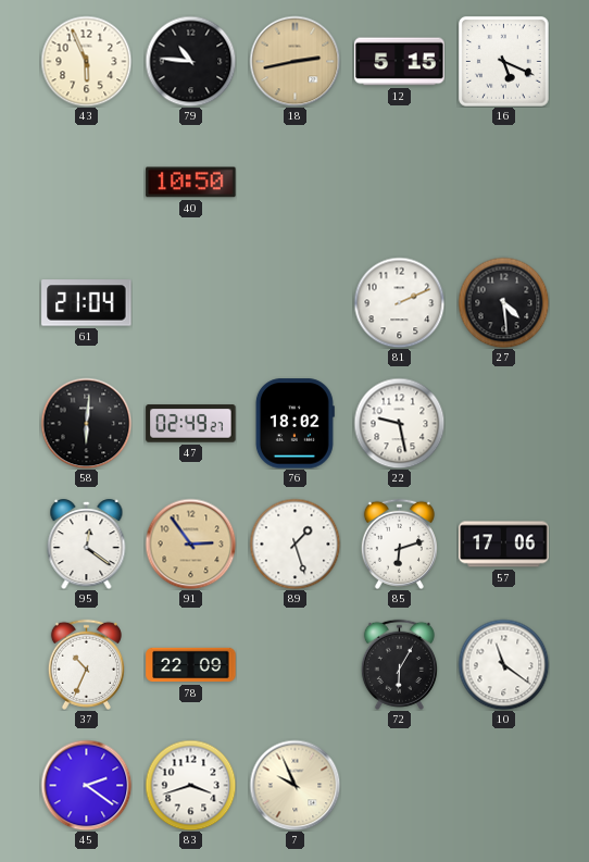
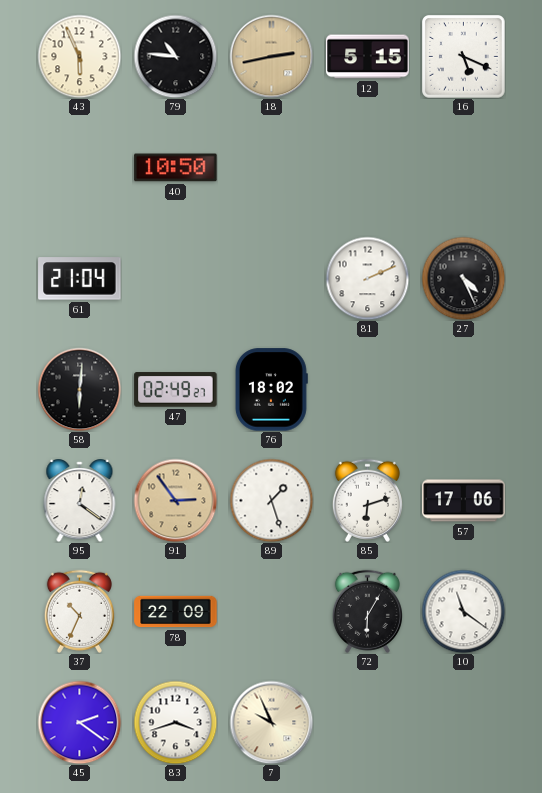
27: 4:29 -> 4:26 (463, 278)
22: 9:28 -> none (399, 423)
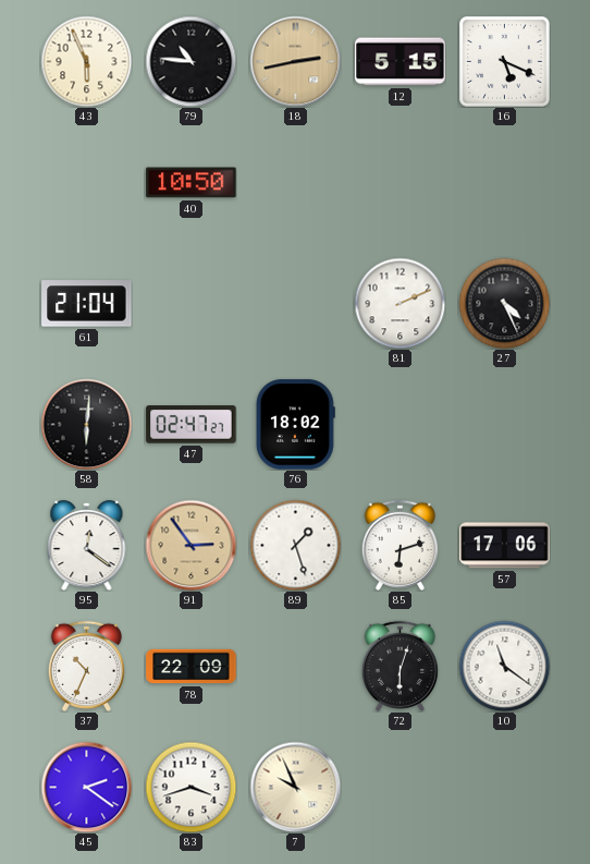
47: 02:49 -> 02:47 (192, 425)
72: 6:05 -> 6:03 (400, 666)
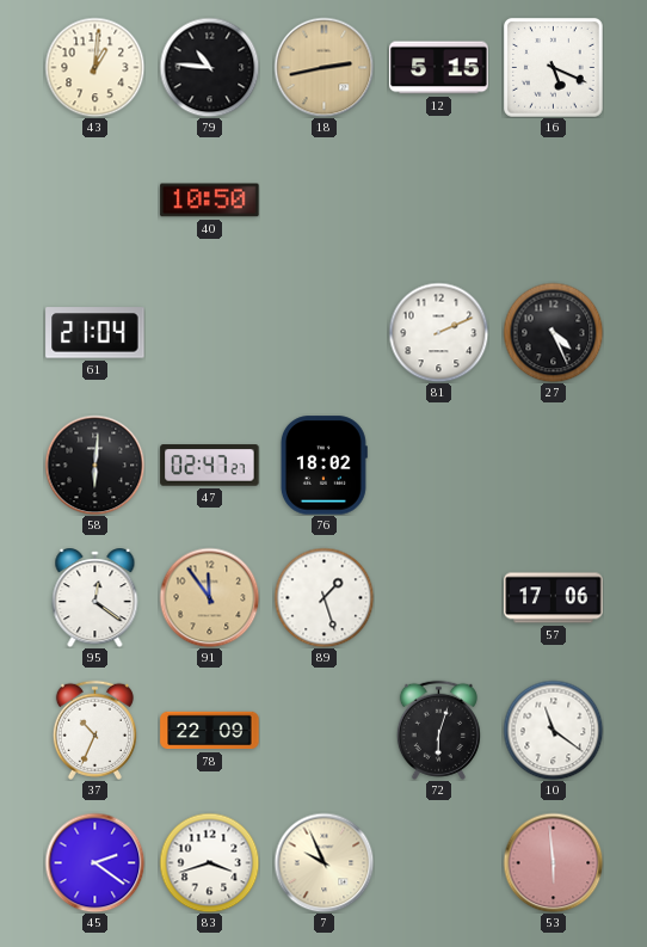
43: 5:56 -> 1:01 (94, 67)
91: 2:54 -> 11:54 (209, 597)
85: 6:12 -> none (400, 545)
53: none -> 5:59 (553, 862)
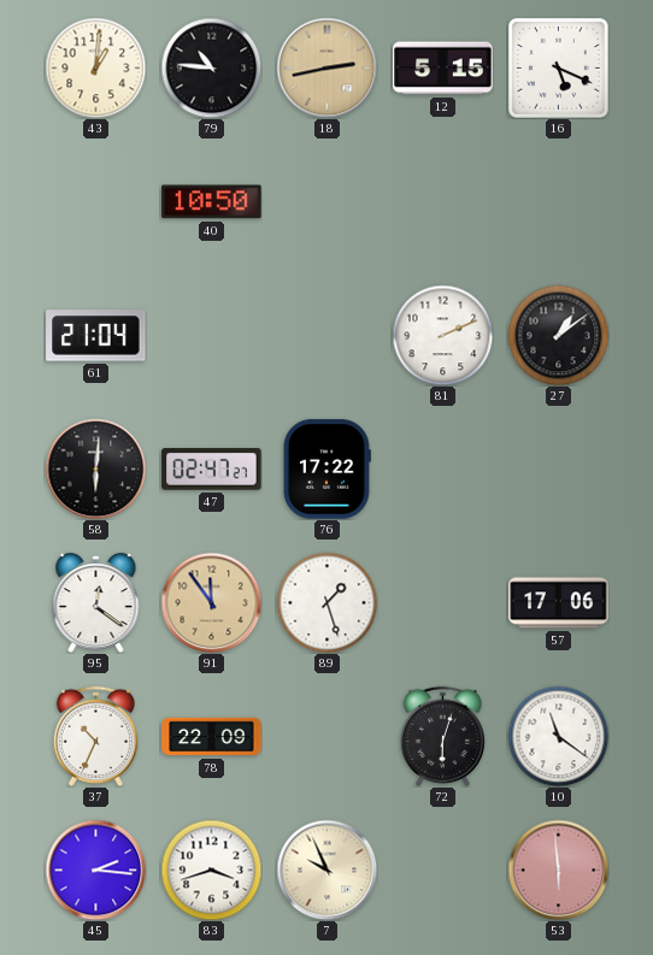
27: 4:26 -> 1:09 (558, 335)
76: 18:02 -> 17:22 (326, 470)
45: 2:21 -> 2:16 (95, 869)
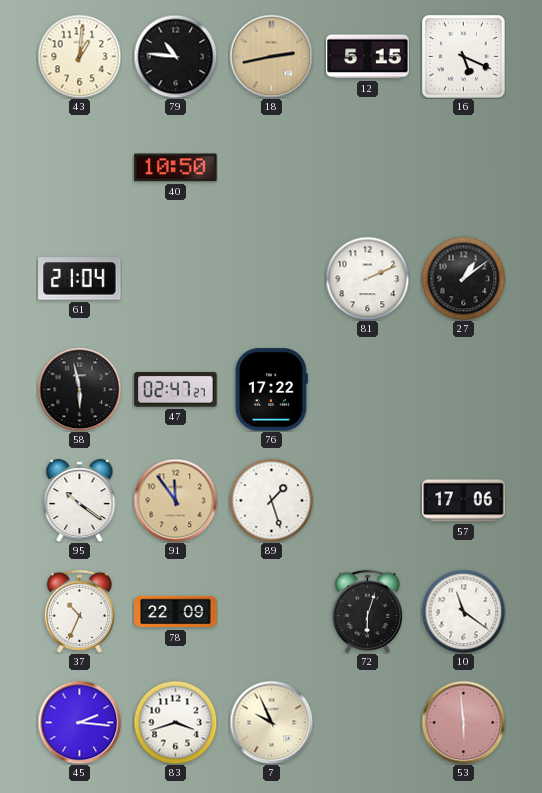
58: 6:01 -> 5:58 (79, 389)
95: 12:21 -> 10:21 (80, 501)
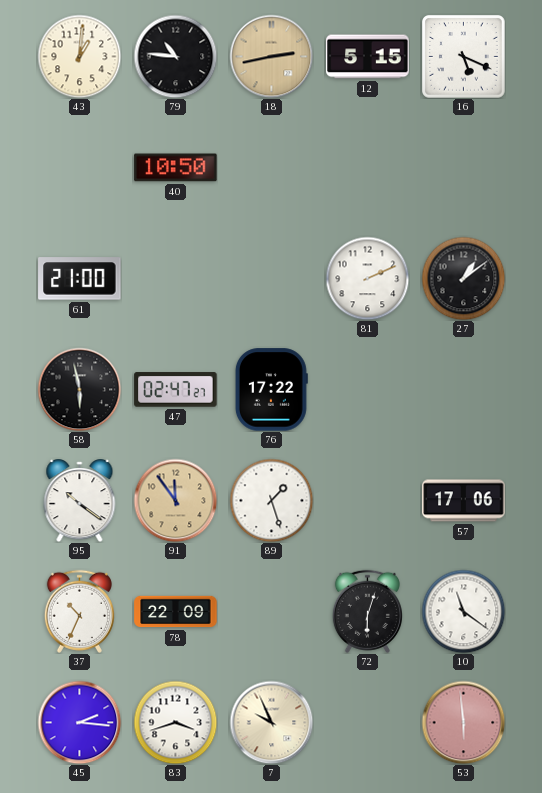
61: 21:04 -> 21:00 (80, 279)
